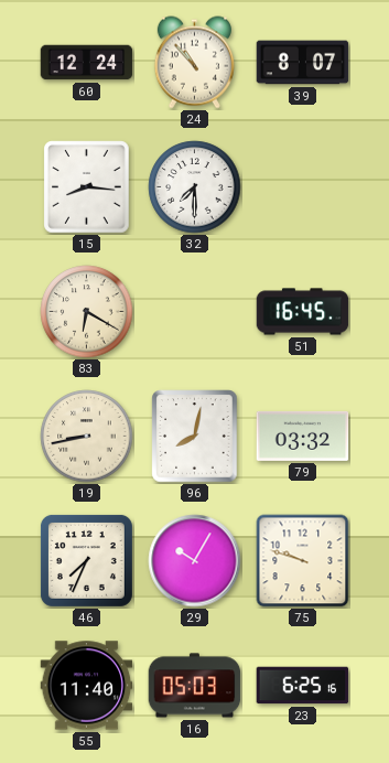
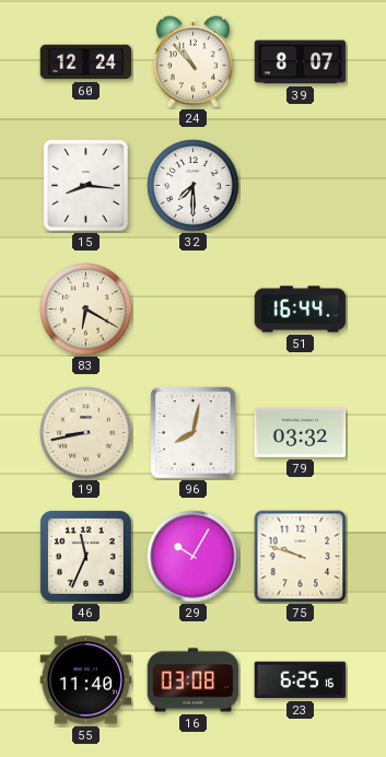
51: 16:45 -> 16:44 (301, 310)
46: 7:34 -> 11:34 (85, 556)
16: 05:03 -> 03:08 (194, 680)
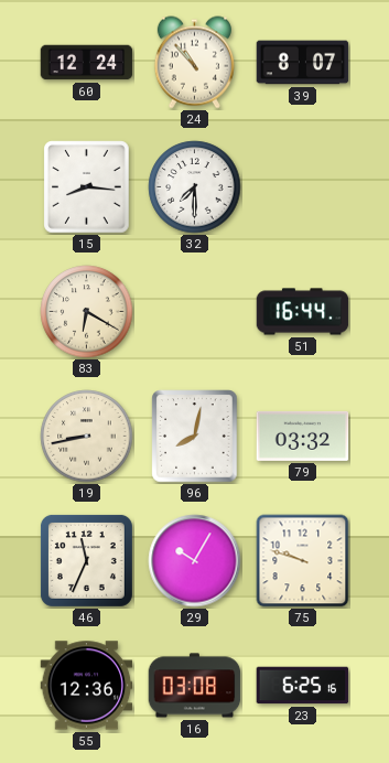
55: 11:40 -> 12:36 (87, 686)
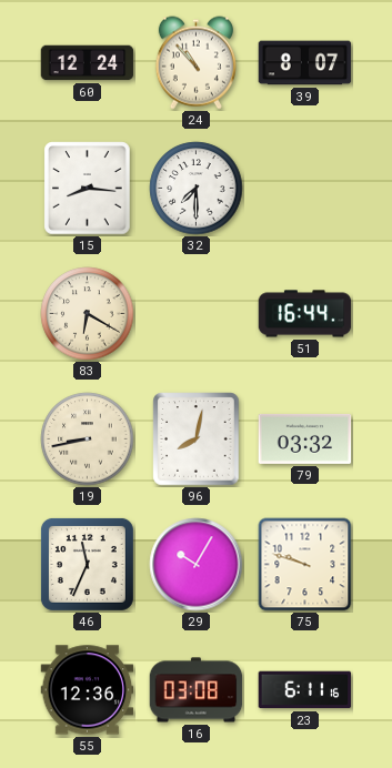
23: 6:25 -> 6:11 (305, 690)
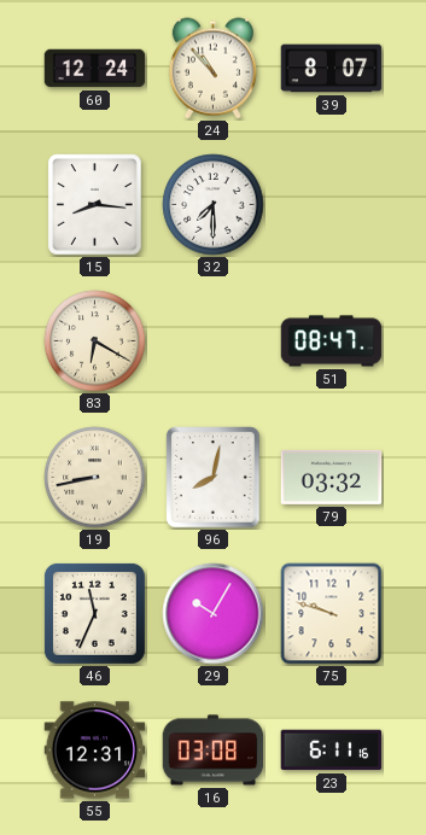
51: 16:44 -> 08:47 (332, 341)
55: 12:36 -> 12:31 (95, 751)
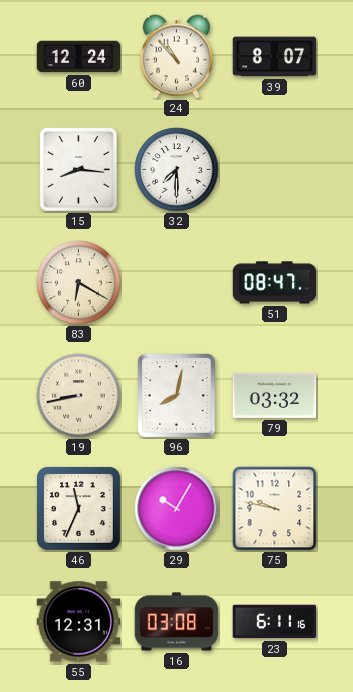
75: 9:48 -> 9:47 (275, 509)
